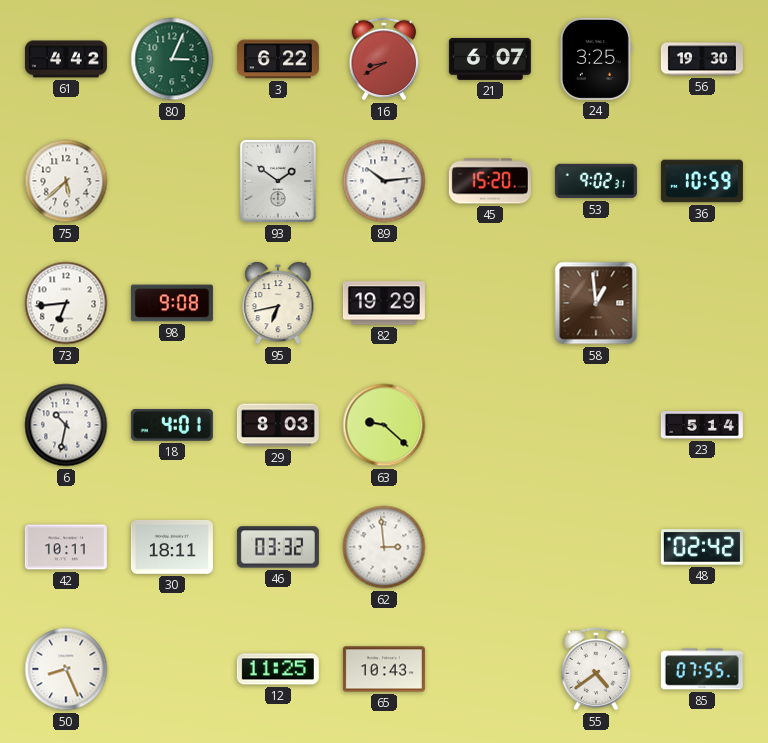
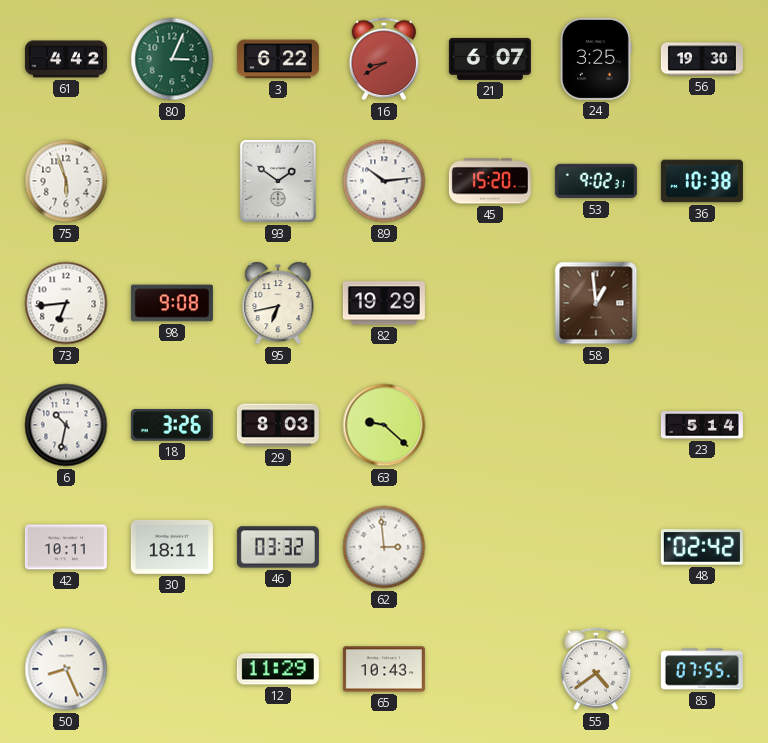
75: 5:38 -> 5:57 (66, 181)
36: 10:59 -> 10:38 (702, 181)
18: 4:01 -> 3:26 (172, 425)
12: 11:25 -> 11:29 (278, 669)
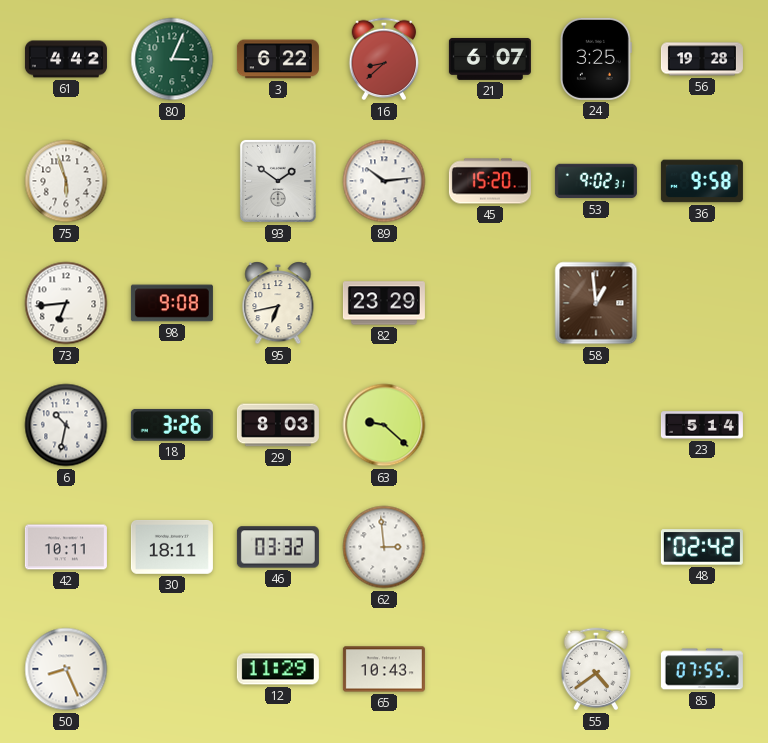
16: 8:40 -> 8:38 (384, 59)
56: 19:30 -> 19:28 (702, 59)
36: 10:38 -> 9:58 (702, 181)
82: 19:29 -> 23:29 (384, 303)
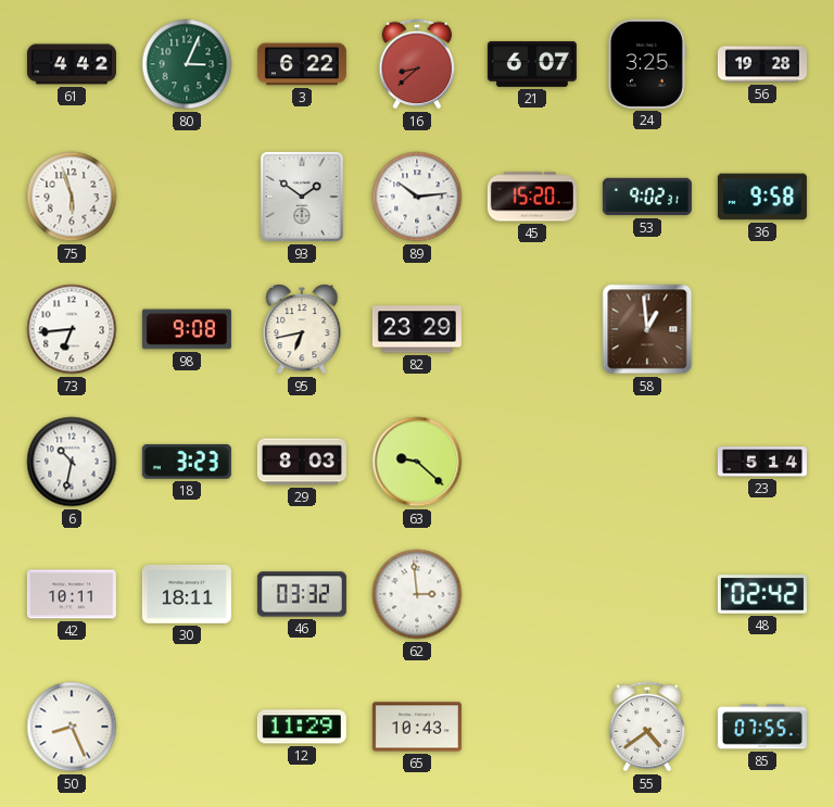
18: 3:26 -> 3:23 (187, 462)
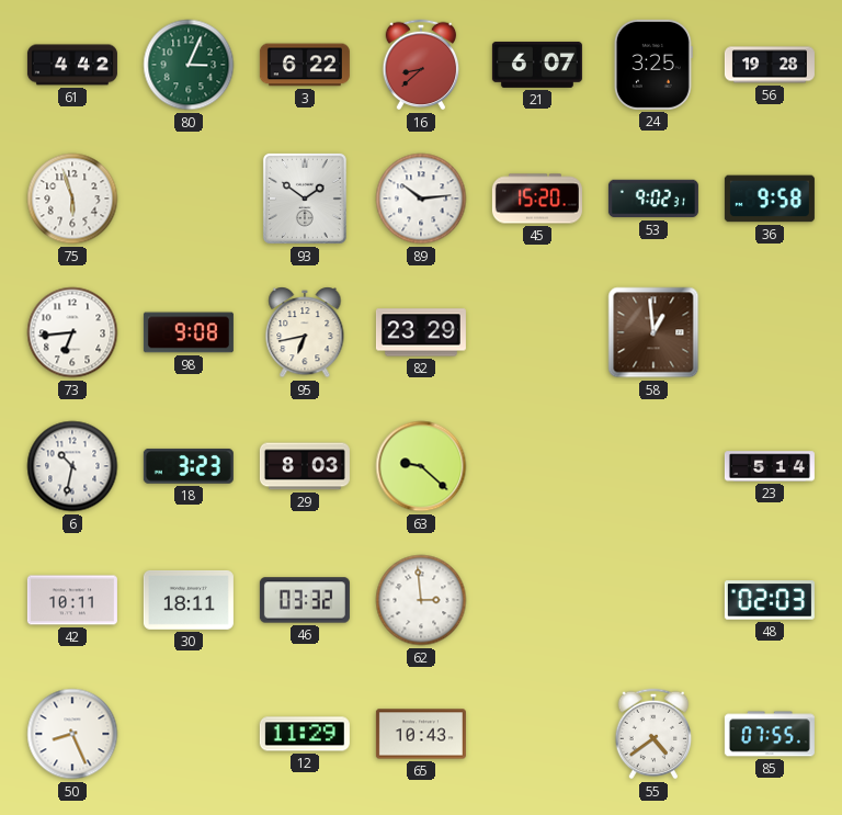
48: 02:42 -> 02:03 (770, 600)
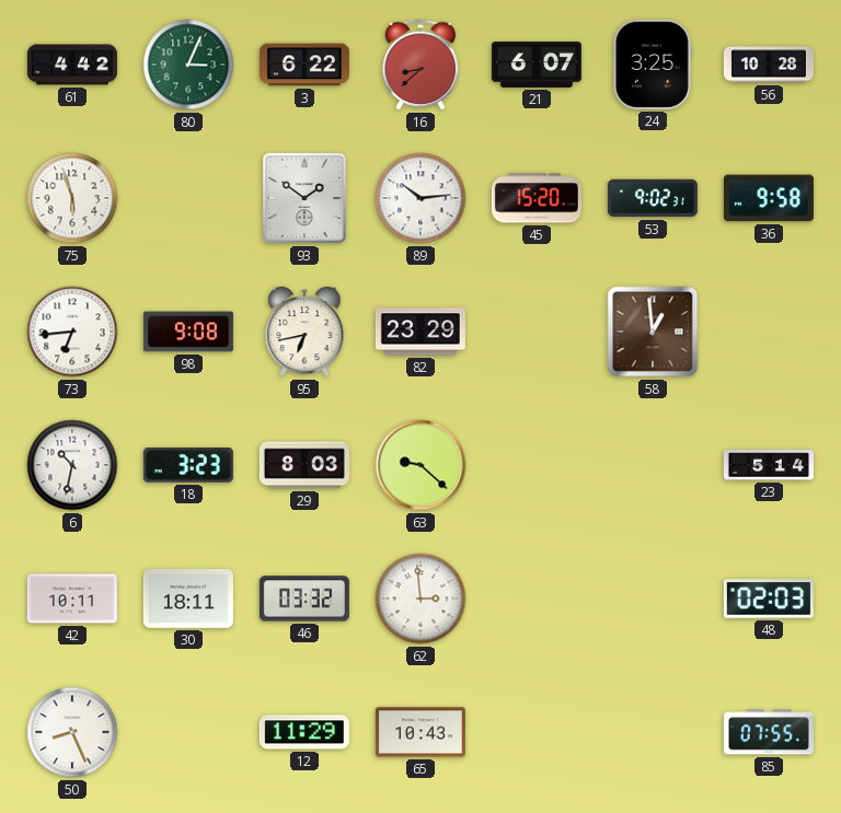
56: 19:28 -> 10:28 (769, 65)
55: 4:39 -> none (653, 734)
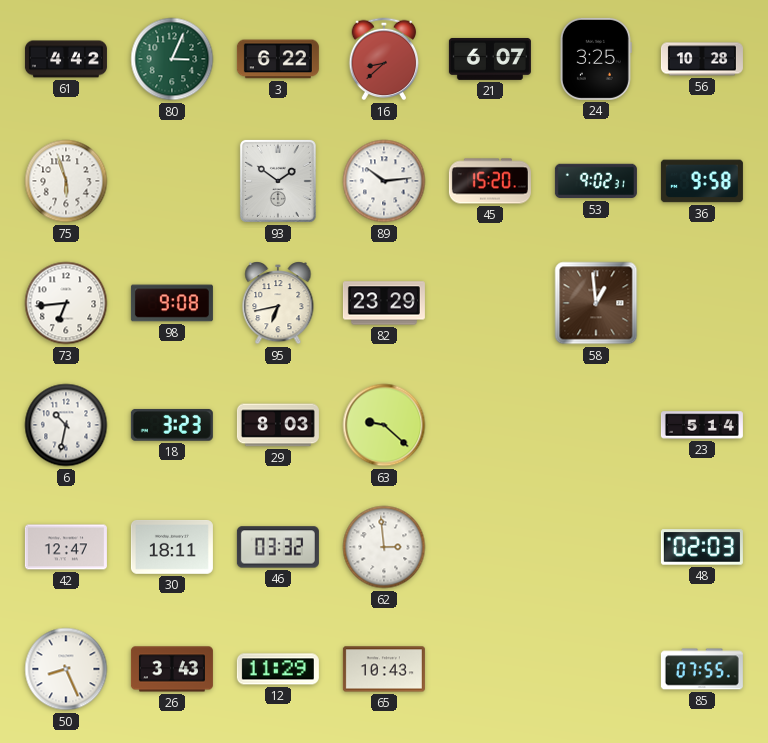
42: 10:11 -> 12:47 (66, 547)
26: none -> 3:43 (172, 669)
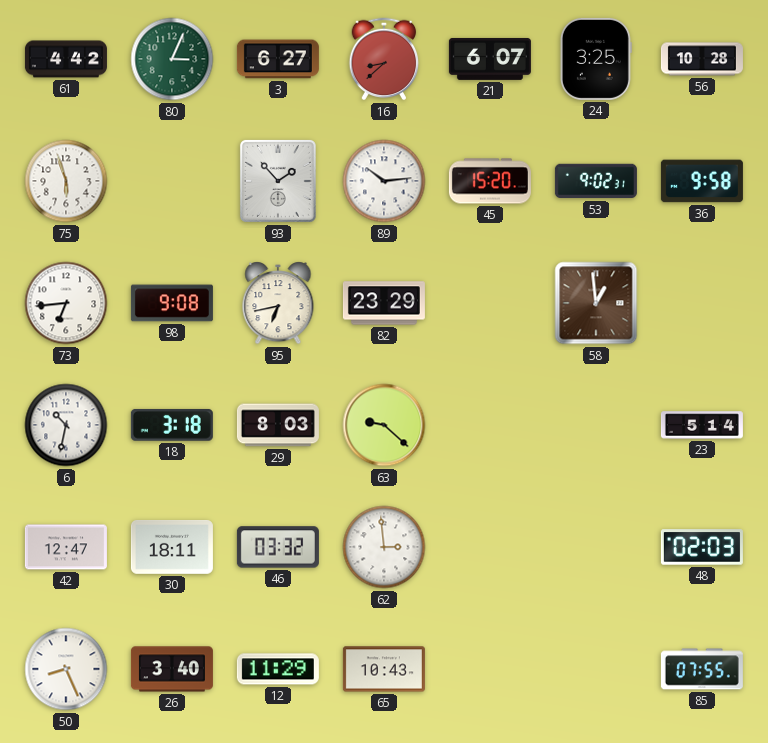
3: 6:22 -> 6:27 (278, 59)
93: 1:51 -> 1:53 (278, 181)
18: 3:23 -> 3:18 (172, 425)
26: 3:43 -> 3:40 (172, 669)
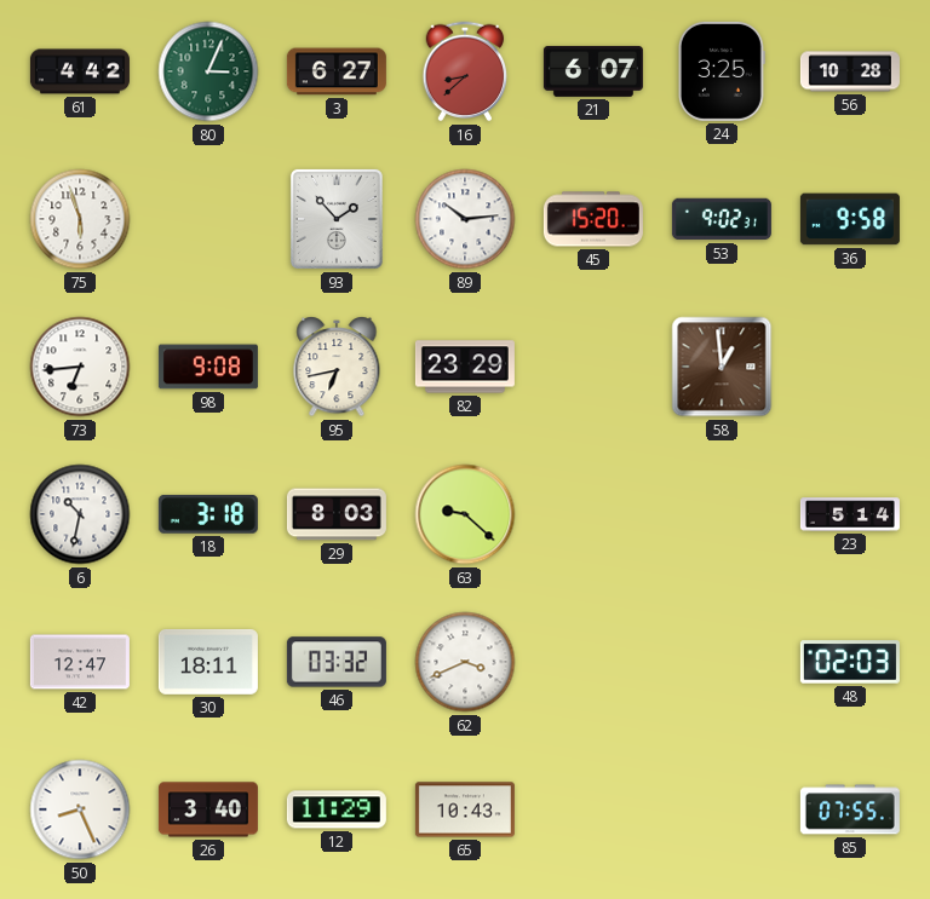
62: 2:59 -> 3:41 (465, 662)
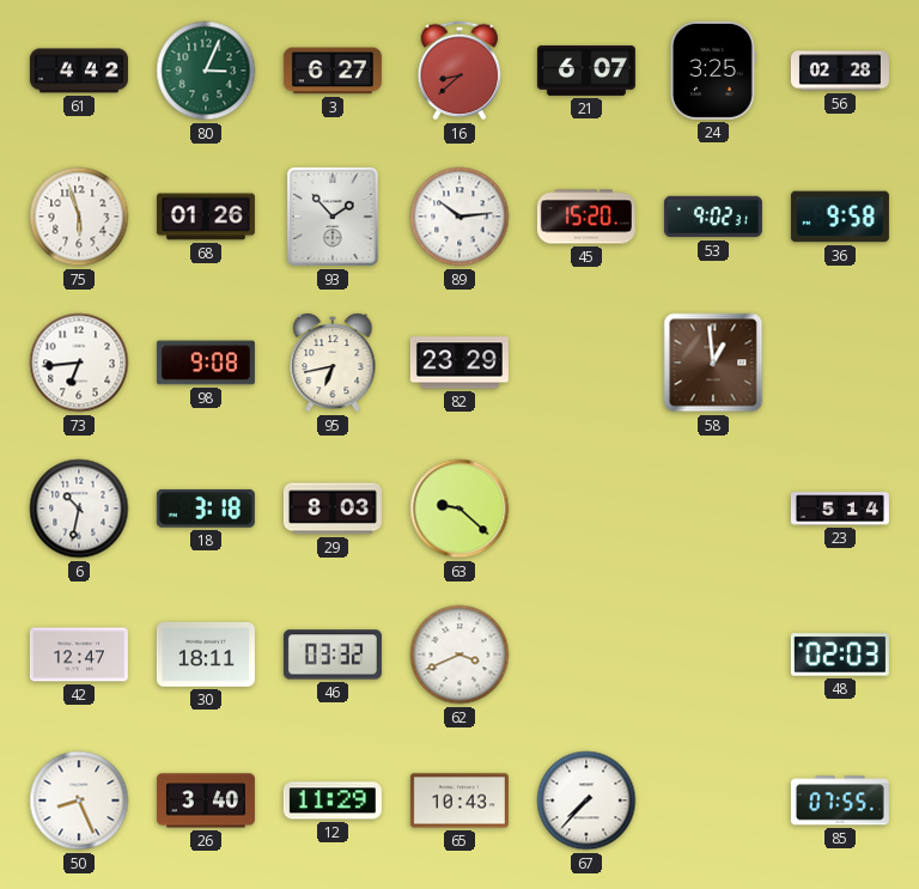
56: 10:28 -> 02:28 (840, 71)
68: none -> 01:26 (206, 217)
67: none -> 7:37 (586, 800)
